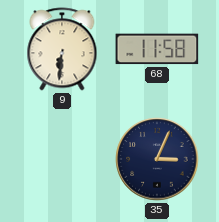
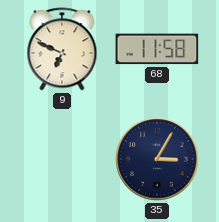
9: 6:31 -> 6:49 (62, 49)
35: 3:04 -> 3:05 (157, 159)
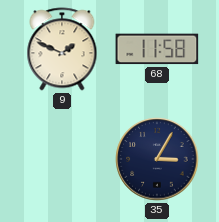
9: 6:49 -> 1:49 (62, 49)
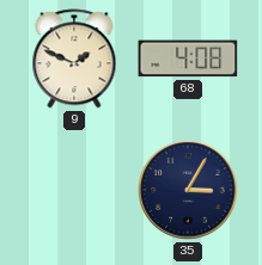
68: 11:58 -> 4:08 (188, 58)
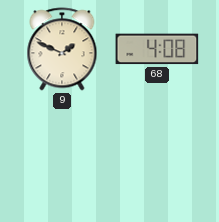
35: 3:05 -> none (188, 190)
